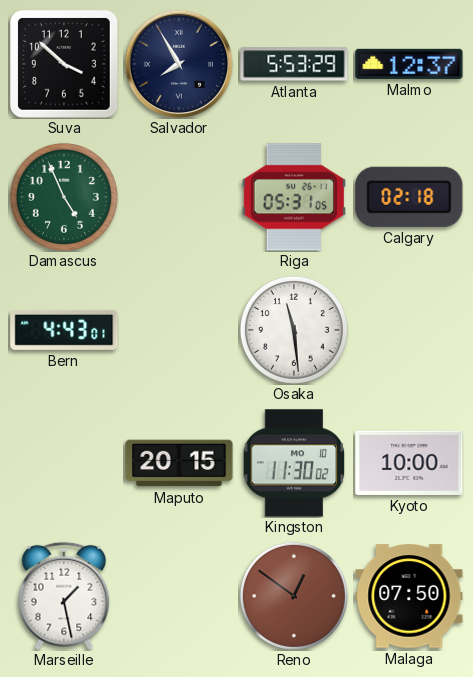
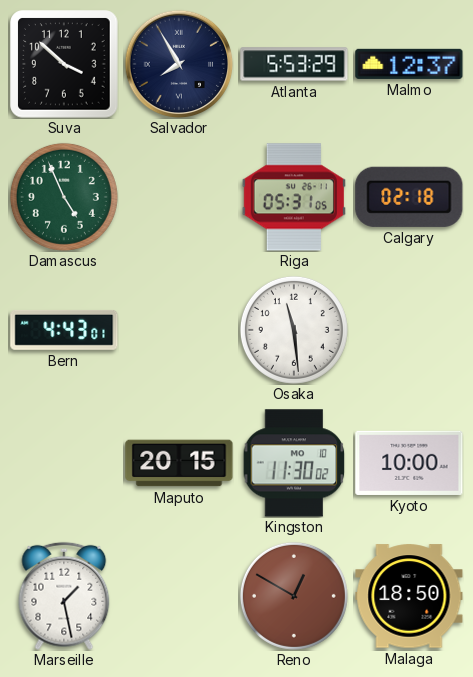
Reno: 12:51 -> 12:50 (294, 596)
Malaga: 07:50 -> 18:50 (409, 596)
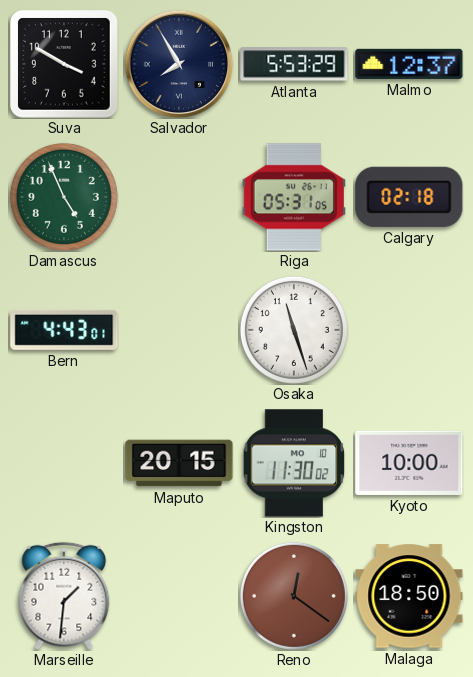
Suva: 3:52 -> 3:50 (64, 64)
Osaka: 11:29 -> 11:27 (294, 330)
Marseille: 1:28 -> 1:31 (64, 596)
Reno: 12:50 -> 12:21 (294, 596)
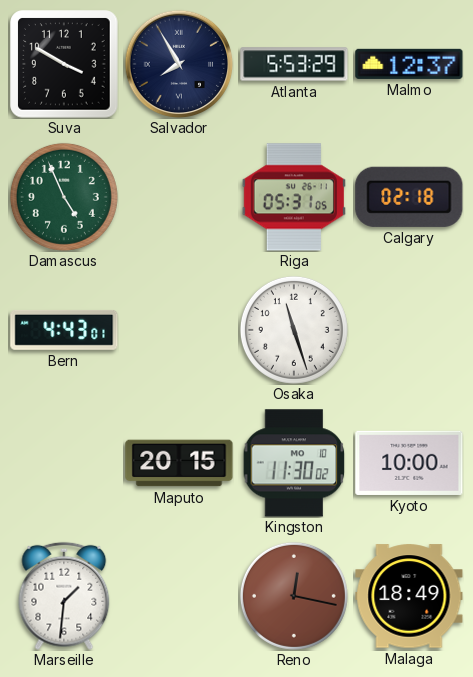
Reno: 12:21 -> 12:17 (294, 596)
Malaga: 18:50 -> 18:49 (409, 596)
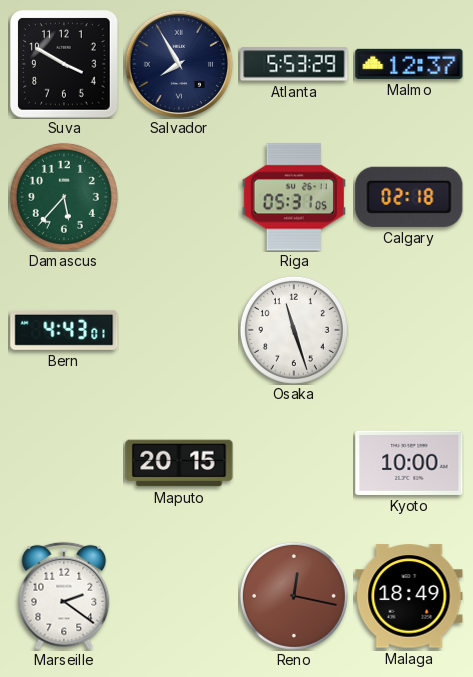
Damascus: 4:56 -> 5:37 (64, 197)
Kingston: 11:30 -> none (294, 463)
Marseille: 1:31 -> 2:21 (64, 596)
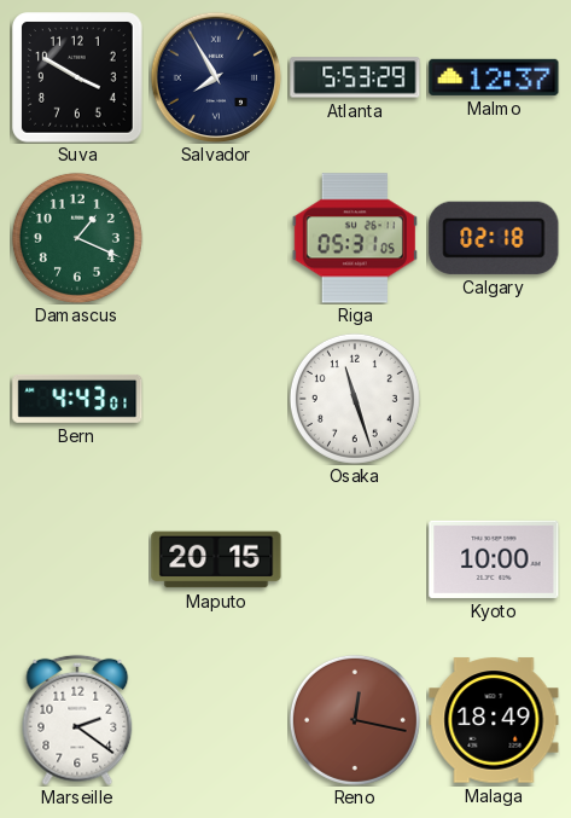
Damascus: 5:37 -> 1:19 (77, 238)
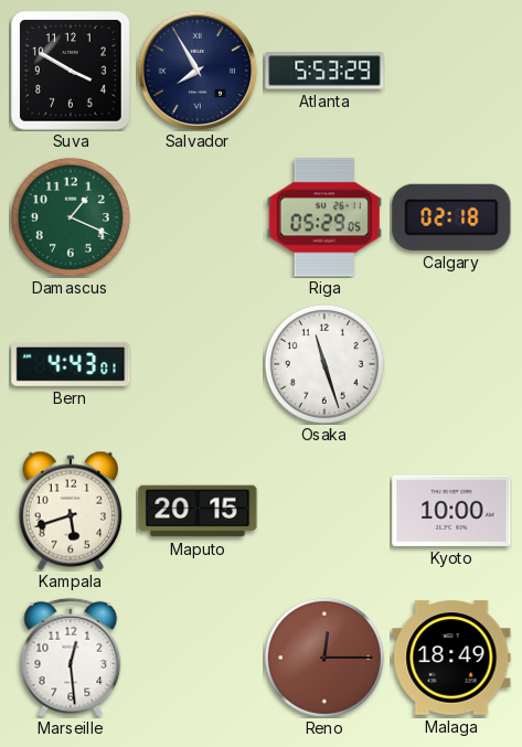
Malmo: 12:37 -> none (494, 77)
Riga: 05:31 -> 05:29 (324, 217)
Kampala: none -> 5:42 (71, 511)
Marseille: 2:21 -> 12:29 (71, 658)
Reno: 12:17 -> 12:15 (324, 658)
